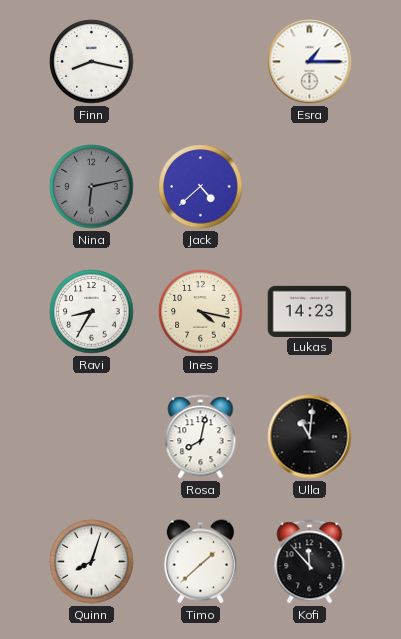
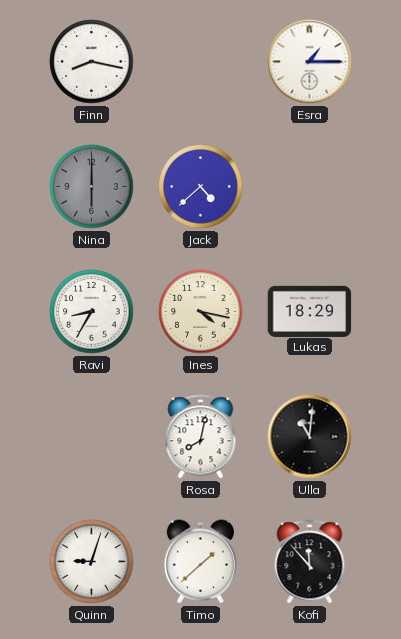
Nina: 6:13 -> 6:00 (92, 187)
Lukas: 14:23 -> 18:29 (310, 311)
Quinn: 8:03 -> 9:03 (92, 562)
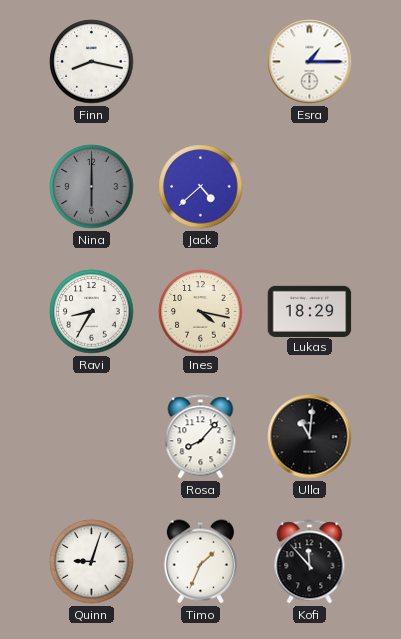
Rosa: 8:02 -> 8:07 (201, 437)
Timo: 1:38 -> 1:34 (200, 562)
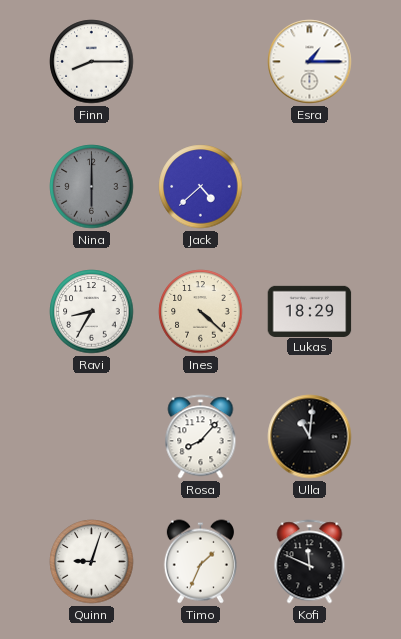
Finn: 8:17 -> 8:15 (92, 62)
Ines: 4:17 -> 4:22 (201, 312)
Kofi: 11:53 -> 11:49 (310, 562)
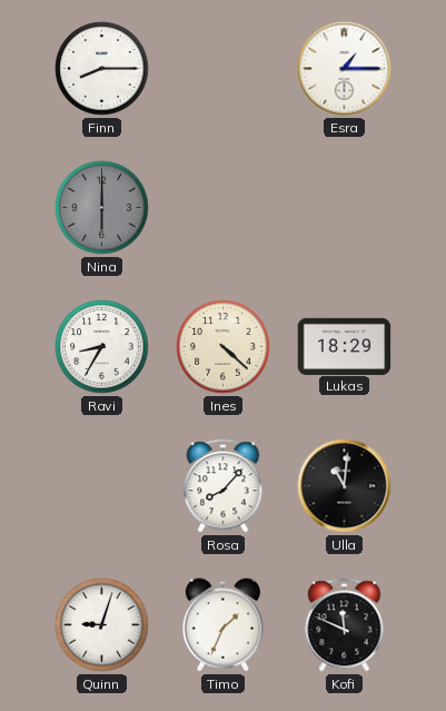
Jack: 4:38 -> none (201, 187)
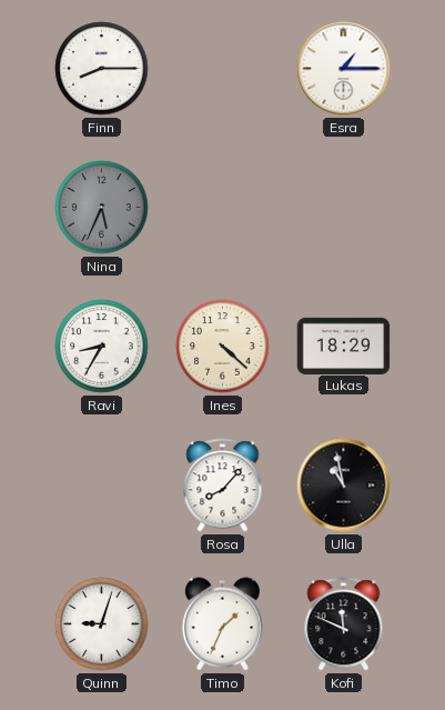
Nina: 6:00 -> 5:34 (102, 208)
Ulla: 11:01 -> 10:58 (344, 486)
